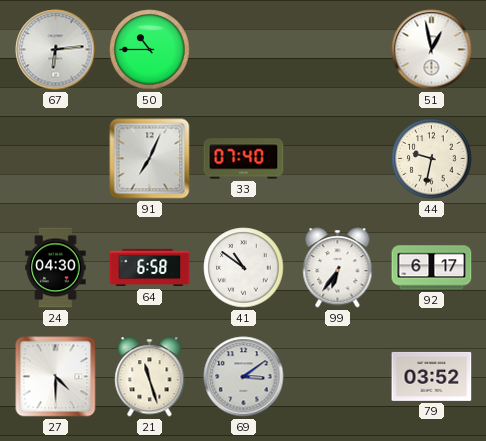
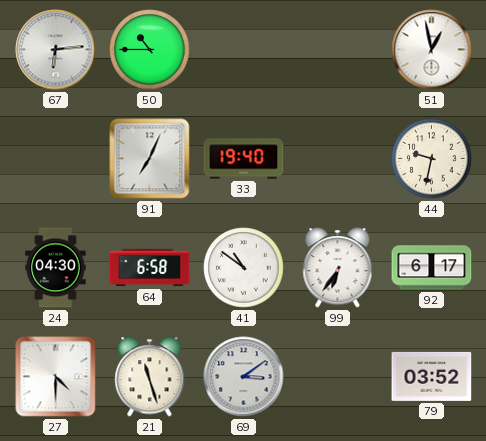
33: 07:40 -> 19:40 (244, 159)
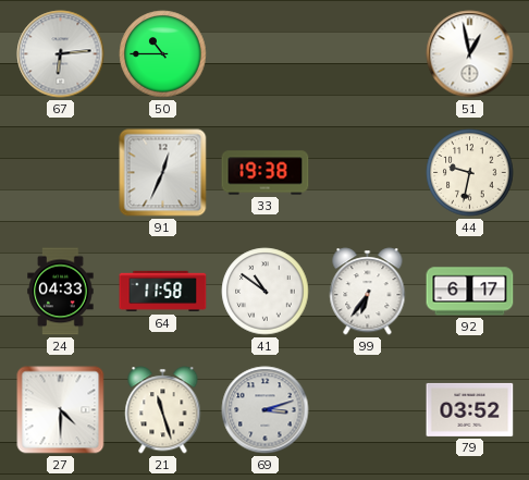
91: 7:04 -> 12:34 (163, 173)
33: 19:40 -> 19:38 (266, 173)
24: 04:30 -> 04:33 (61, 292)
64: 6:58 -> 11:58 (163, 292)
69: 3:09 -> 3:12 (266, 410)
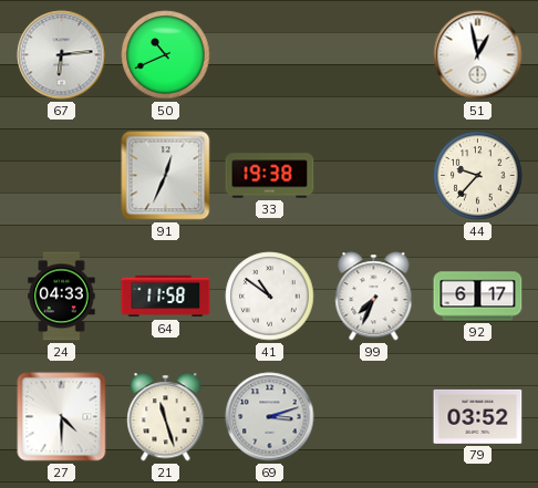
50: 10:45 -> 10:41 (166, 55)
44: 9:32 -> 9:37 (478, 176)
99: 6:36 -> 7:34 (374, 297)
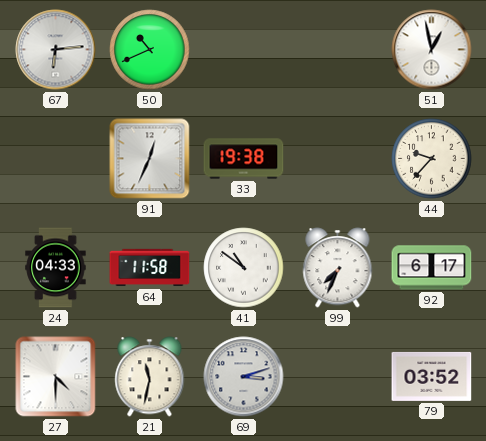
21: 11:27 -> 11:32 (150, 377)
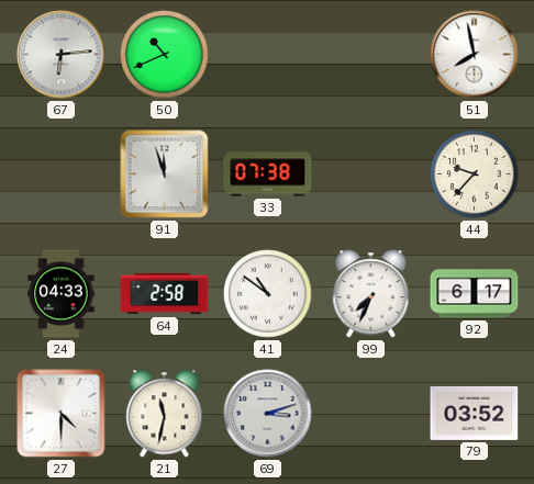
51: 12:58 -> 7:58 (475, 55)
91: 12:34 -> 11:57 (165, 175)
33: 19:38 -> 07:38 (268, 175)
64: 11:58 -> 2:58 (165, 294)
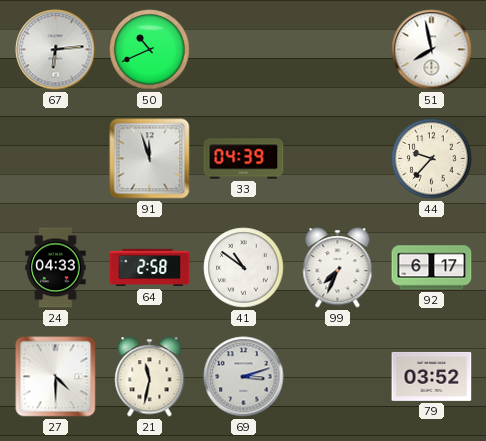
33: 07:38 -> 04:39 (244, 159)
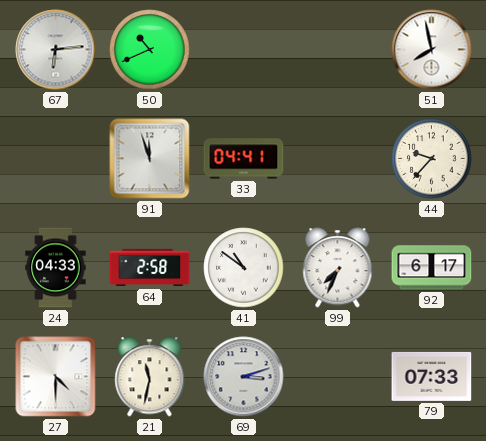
33: 04:39 -> 04:41 (244, 159)
79: 03:52 -> 07:33 (432, 376)
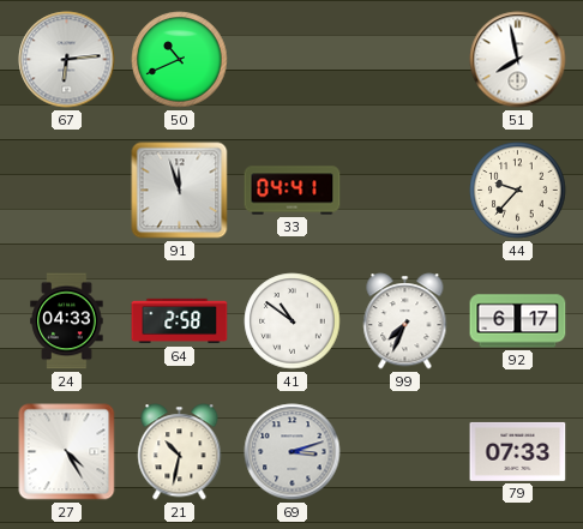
27: 4:30 -> 4:25 (67, 452)
21: 11:32 -> 10:32 (180, 452)
